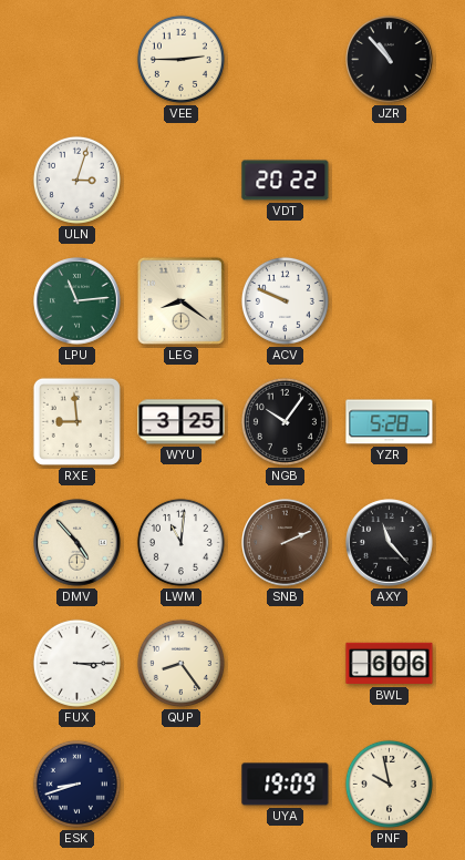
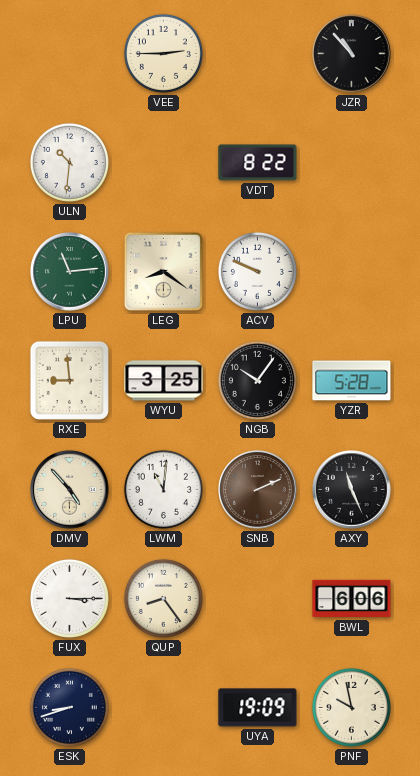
ULN: 3:03 -> 10:31 (69, 162)
VDT: 20:22 -> 8:22 (258, 163)
AXY: 11:23 -> 11:26 (352, 490)
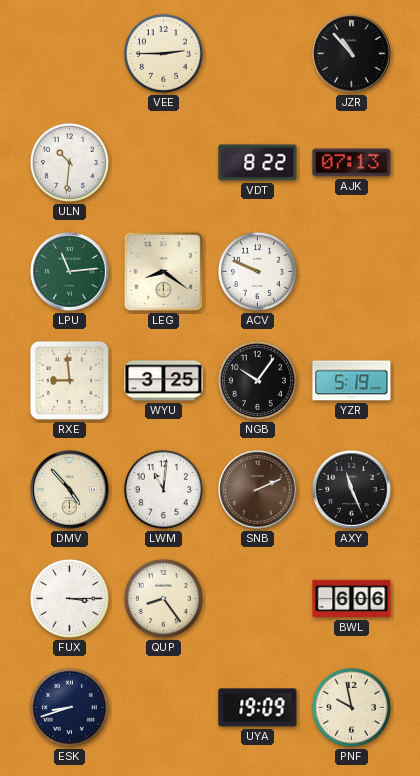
AJK: none -> 07:13 (352, 163)
YZR: 5:28 -> 5:19 (352, 381)
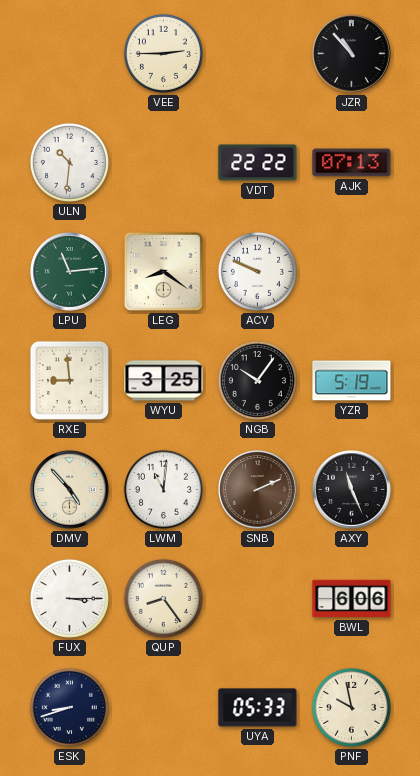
VDT: 8:22 -> 22:22 (258, 163)
UYA: 19:09 -> 05:33 (258, 708)
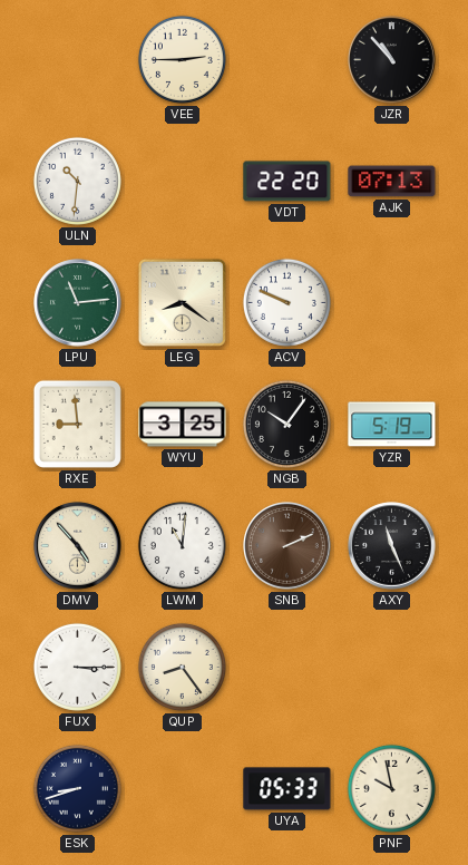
VDT: 22:22 -> 22:20 (287, 182)
BWL: 6:06 -> none (352, 599)
